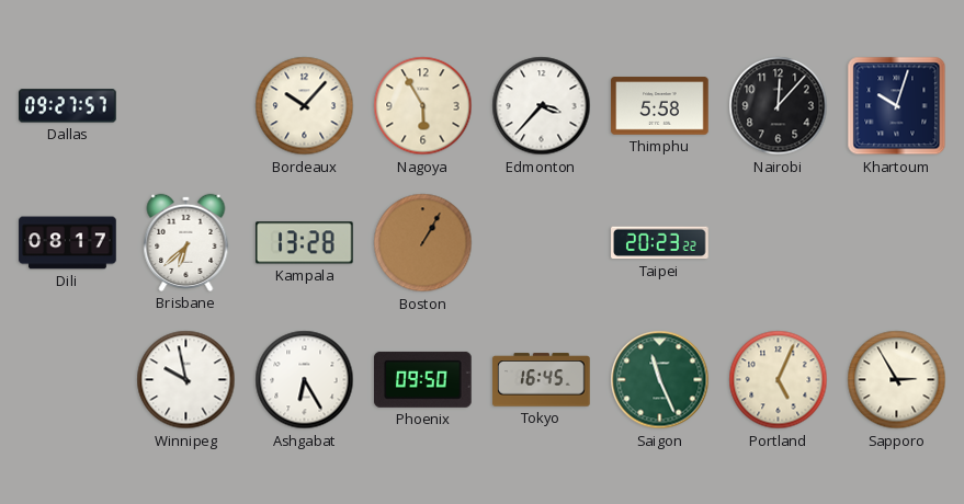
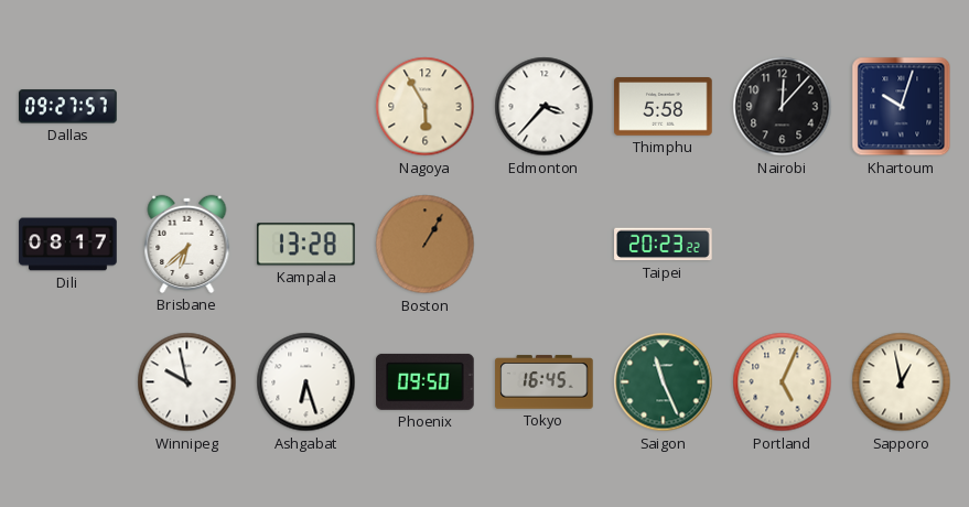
Bordeaux: 10:07 -> none (305, 106)
Ashgabat: 6:25 -> 6:27 (306, 382)
Sapporo: 2:55 -> 12:58 (902, 382)
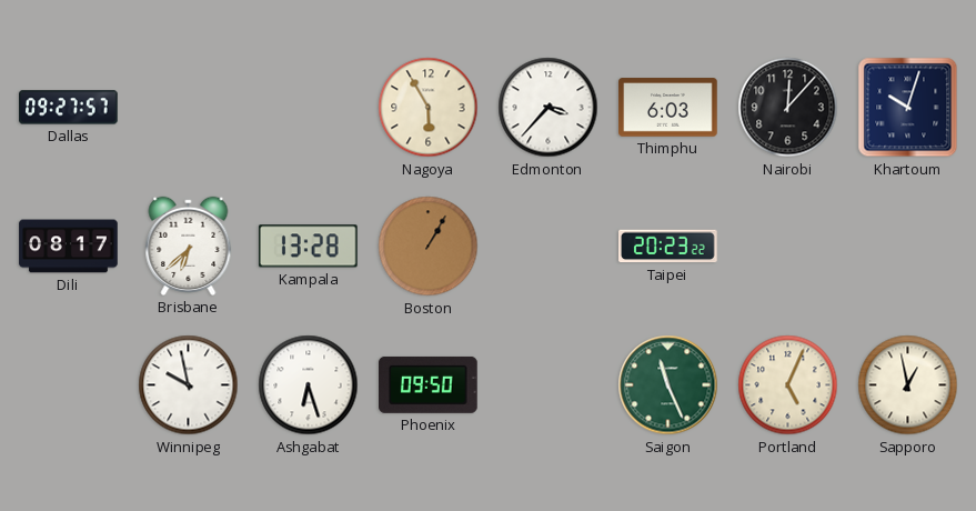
Thimphu: 5:58 -> 6:03 (668, 108)
Tokyo: 16:45 -> none (545, 382)
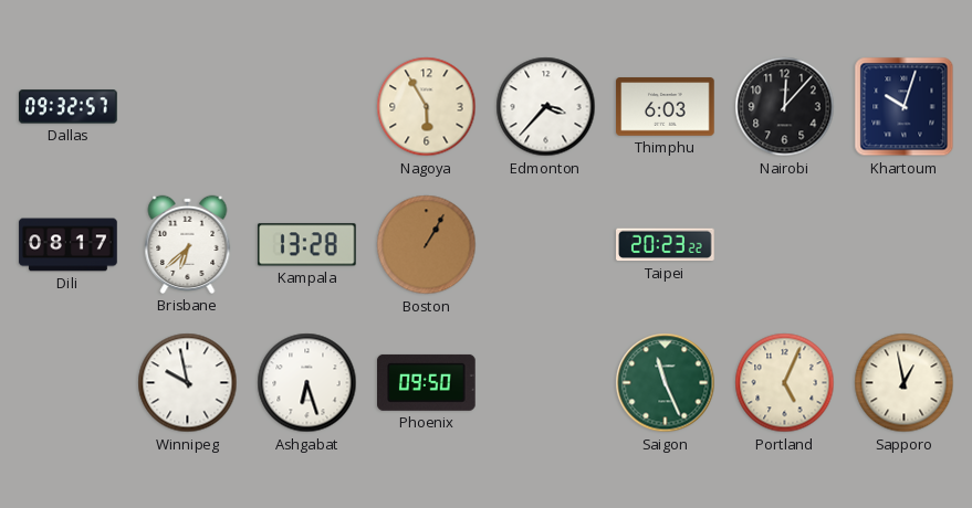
Dallas: 09:27 -> 09:32 (69, 107)
